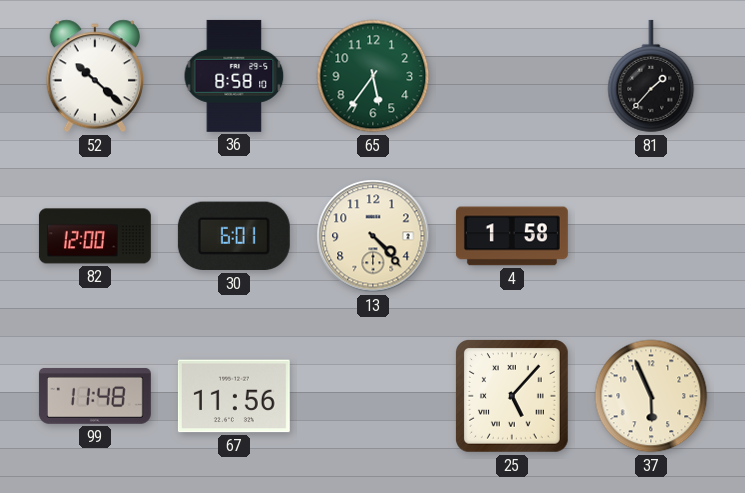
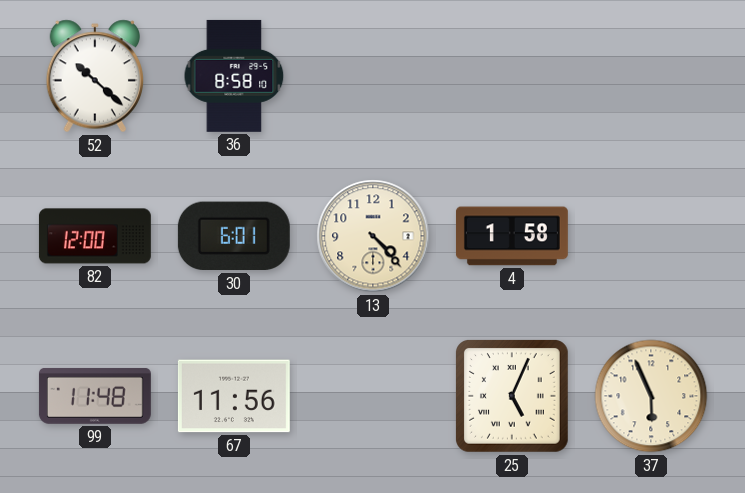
65: 5:36 -> none (373, 76)
81: 1:37 -> none (651, 76)
25: 5:07 -> 5:04 (513, 397)
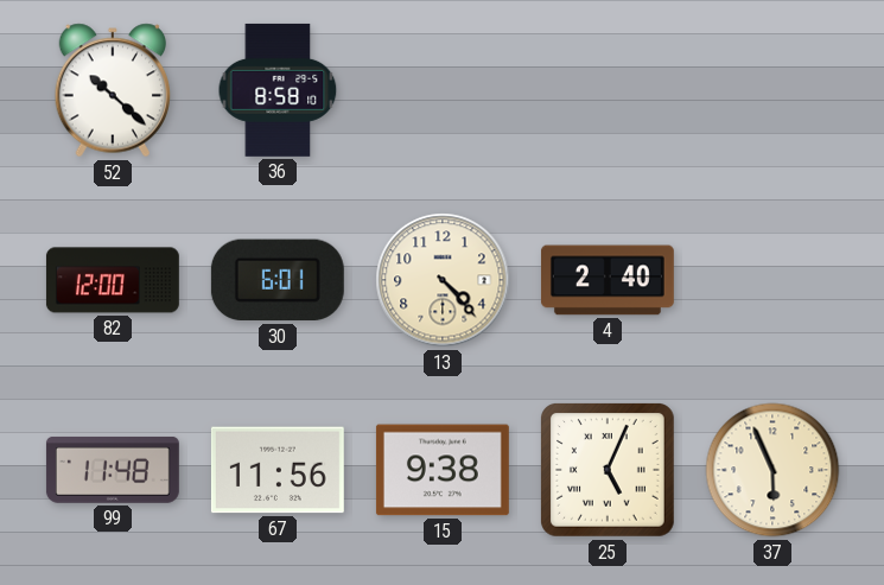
4: 1:58 -> 2:40 (608, 280)
15: none -> 9:38 (443, 470)
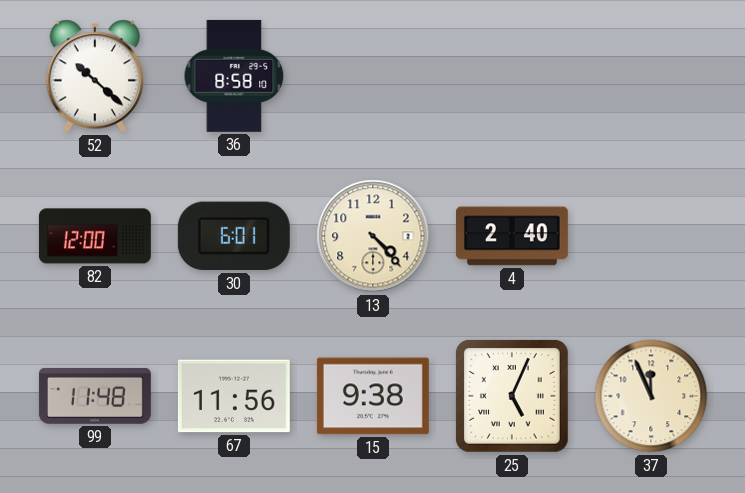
37: 5:56 -> 11:56 (651, 396)
